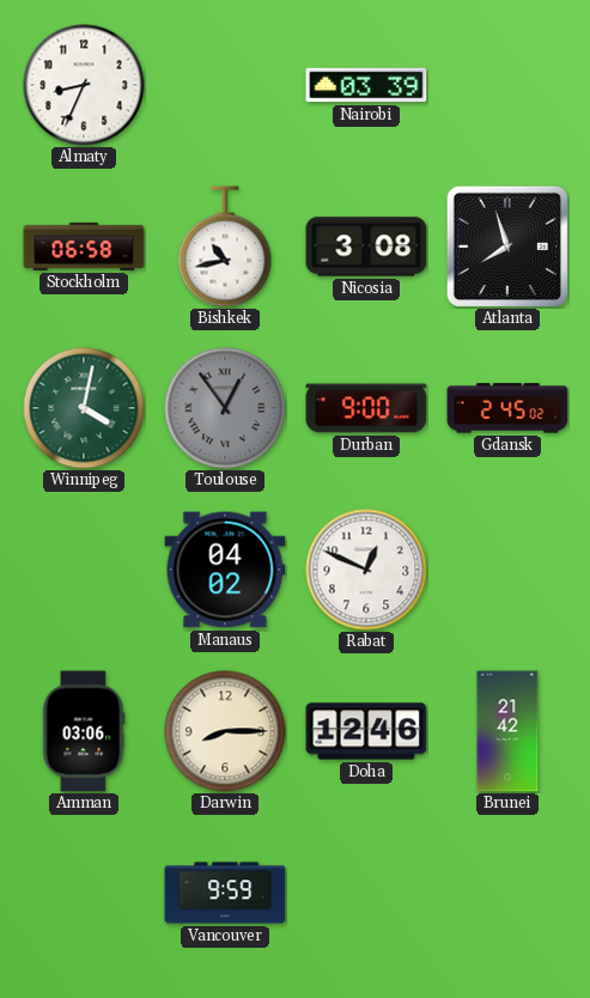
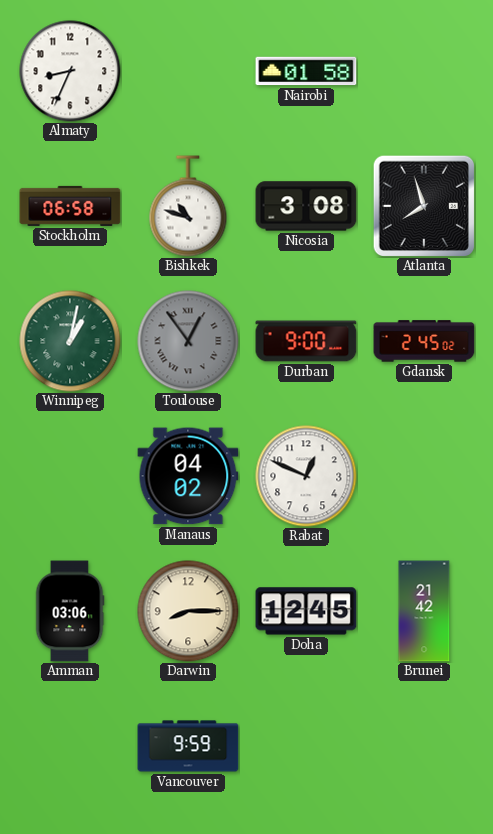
Nairobi: 03:39 -> 01:58 (306, 71)
Bishkek: 10:43 -> 10:48 (188, 206)
Winnipeg: 4:02 -> 1:02 (70, 341)
Doha: 12:46 -> 12:45 (306, 611)
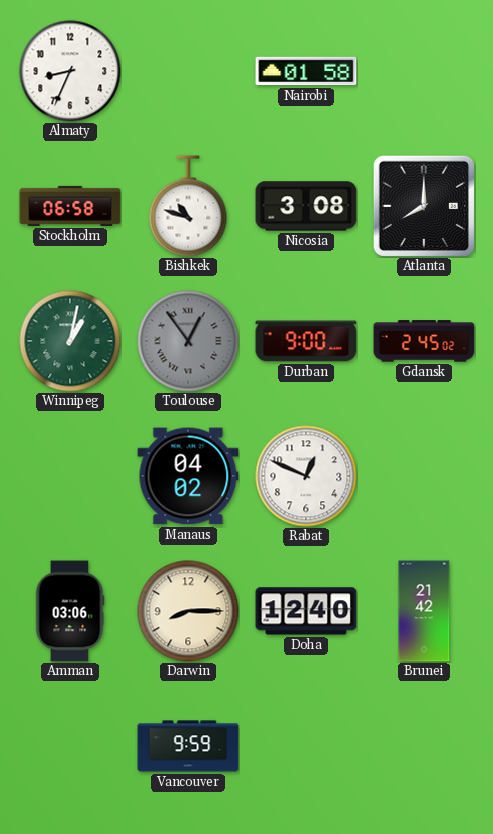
Atlanta: 7:57 -> 8:00 (423, 205)
Doha: 12:45 -> 12:40 (306, 611)
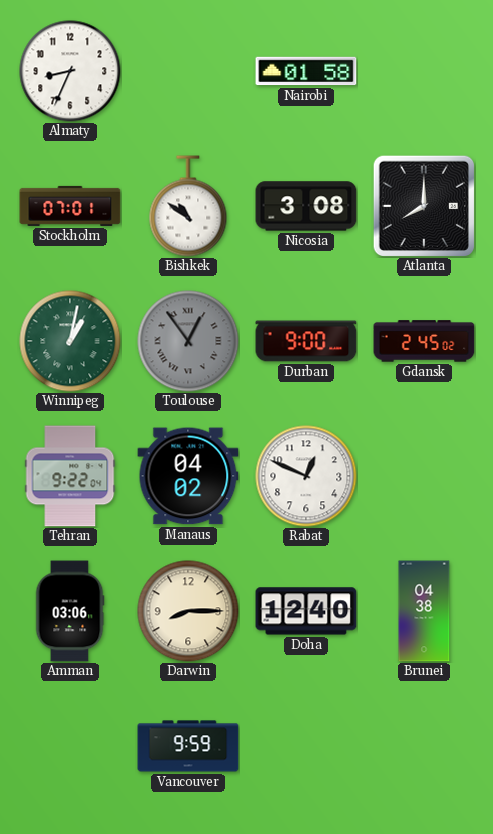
Stockholm: 06:58 -> 07:01 (70, 206)
Bishkek: 10:48 -> 10:51 (188, 206)
Tehran: none -> 9:22 (70, 476)
Brunei: 21:42 -> 04:38 (424, 611)
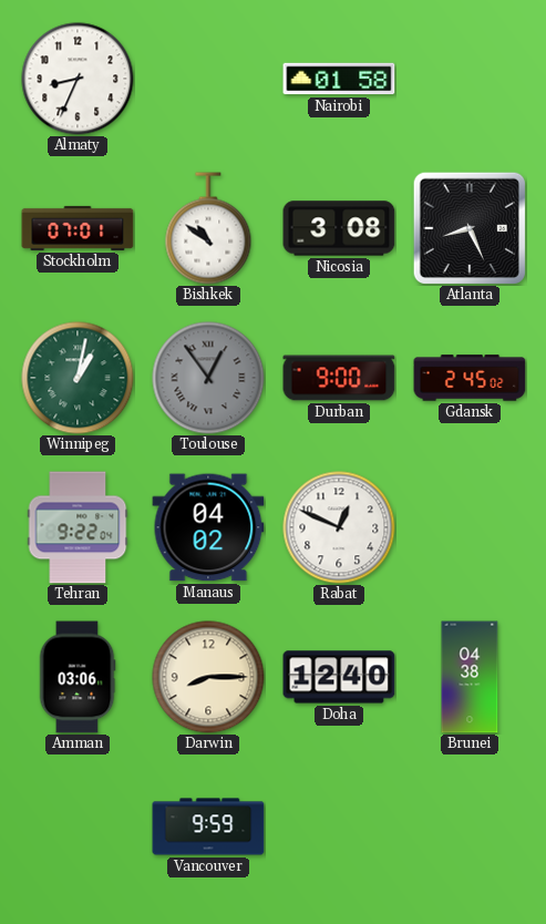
Atlanta: 8:00 -> 8:26 (468, 227)
